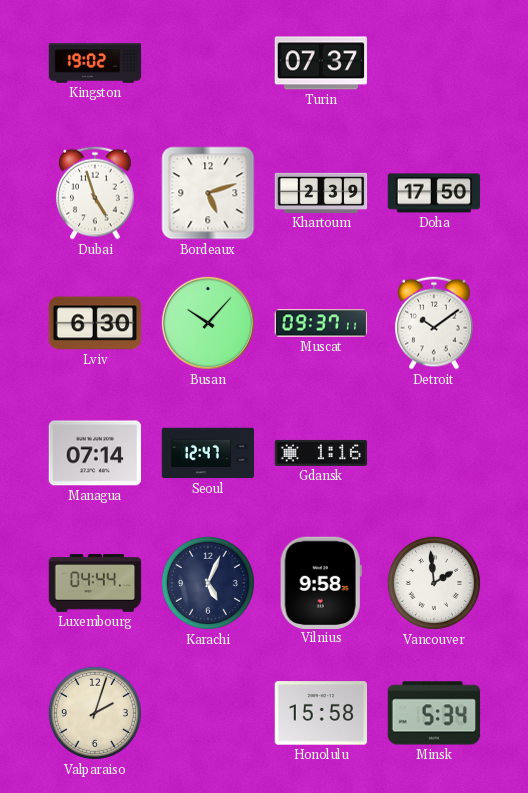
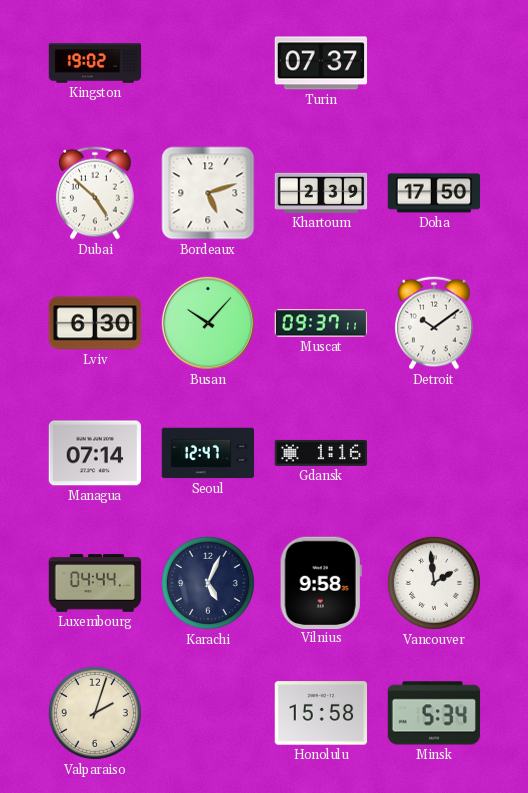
Dubai: 4:57 -> 4:52 (95, 193)
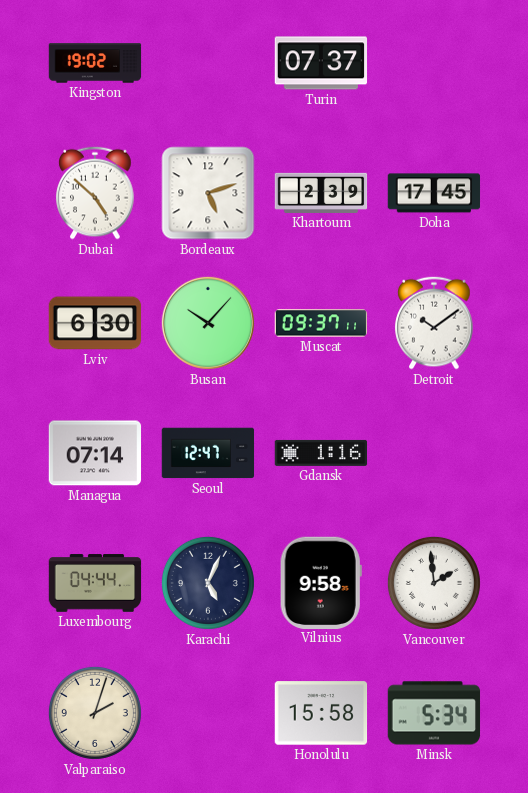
Doha: 17:50 -> 17:45 (434, 193)
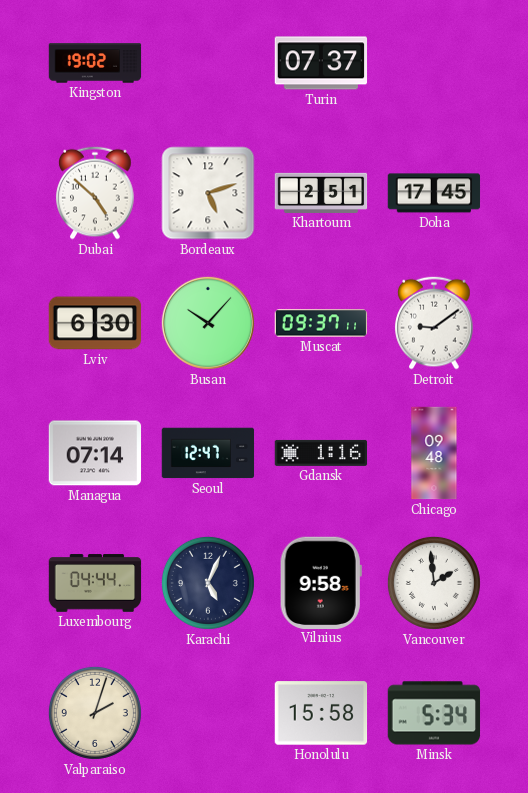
Khartoum: 2:39 -> 2:51 (321, 193)
Detroit: 10:09 -> 9:09 (434, 323)
Chicago: none -> 09:48 (434, 453)
